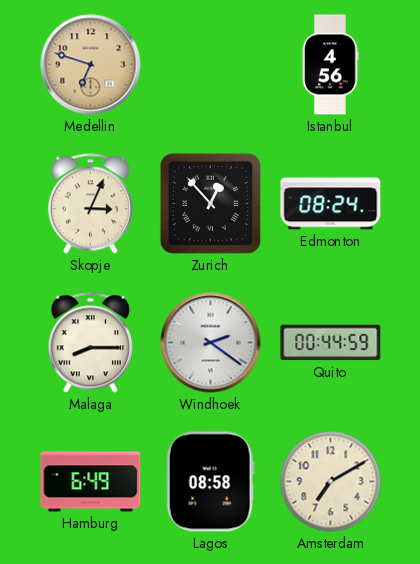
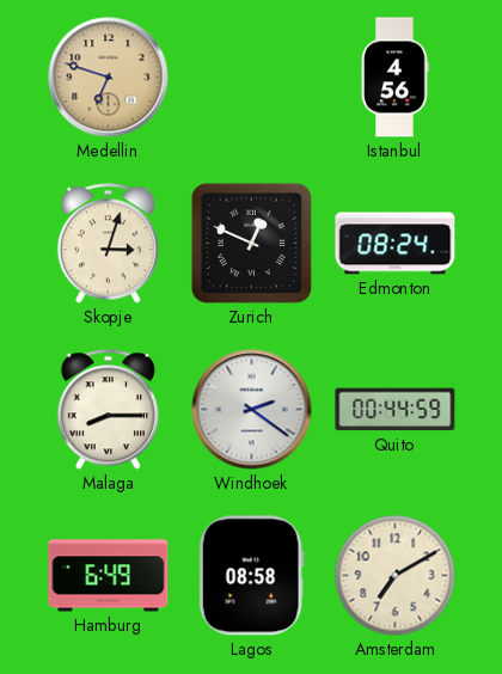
Skopje: 3:04 -> 3:03 (108, 244)
Zurich: 12:53 -> 12:49 (251, 243)
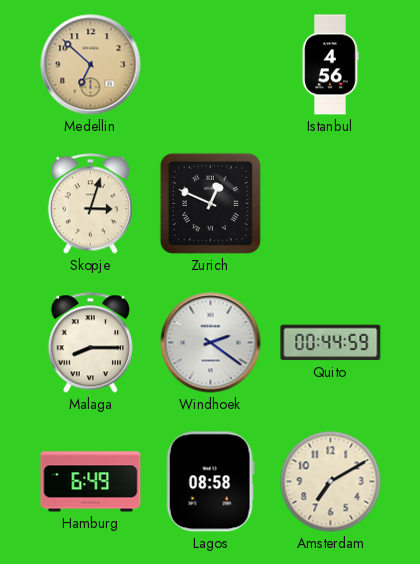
Medellin: 6:48 -> 6:52 (91, 65)
Edmonton: 08:24 -> none (396, 244)
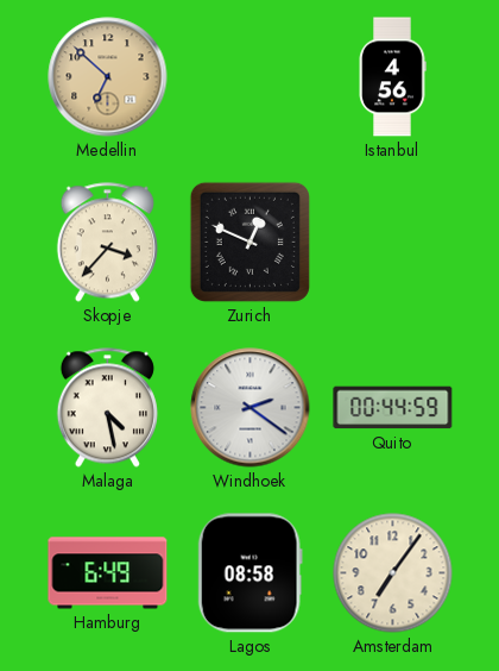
Skopje: 3:03 -> 3:37 (107, 243)
Malaga: 8:15 -> 4:28 (107, 408)
Amsterdam: 7:10 -> 7:06 (393, 573)
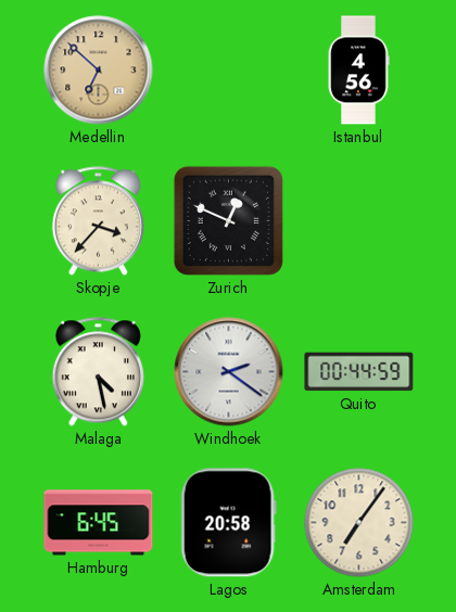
Hamburg: 6:49 -> 6:45 (99, 523)
Lagos: 08:58 -> 20:58 (228, 523)
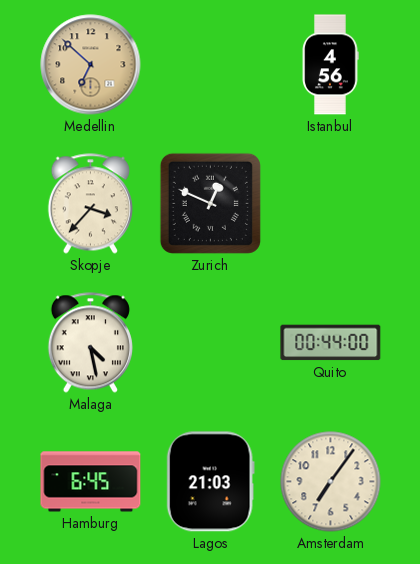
Windhoek: 2:21 -> none (229, 372)
Quito: 00:44:59 -> 00:44:00 (331, 343)
Lagos: 20:58 -> 21:03 (210, 482)
